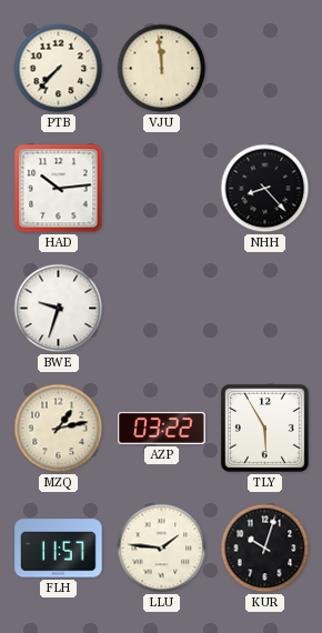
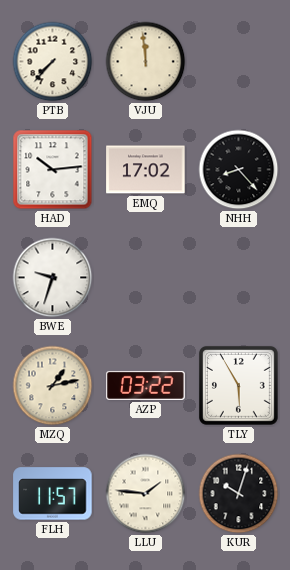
EMQ: none -> 17:02 (146, 170)
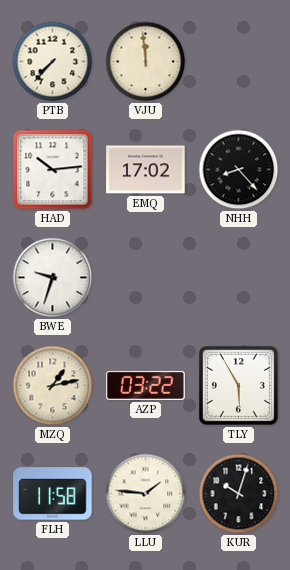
FLH: 11:57 -> 11:58 (53, 494)
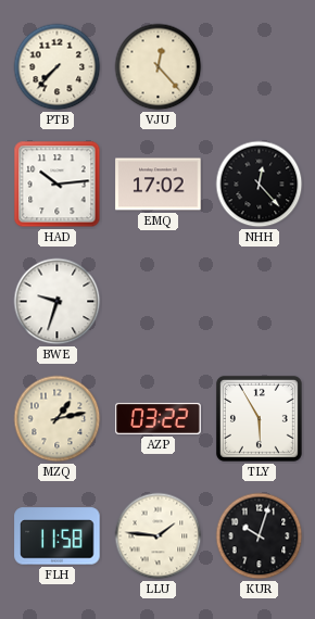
VJU: 11:59 -> 12:23 (159, 67)
NHH: 8:23 -> 12:23 (260, 185)
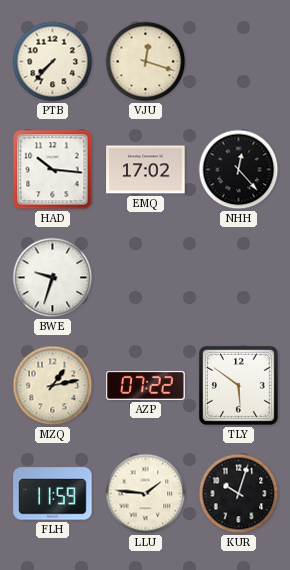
VJU: 12:23 -> 12:18 (146, 62)
HAD: 10:14 -> 10:16 (53, 170)
AZP: 03:22 -> 07:22 (146, 385)
TLY: 5:55 -> 5:51 (238, 385)
FLH: 11:58 -> 11:59 (53, 494)
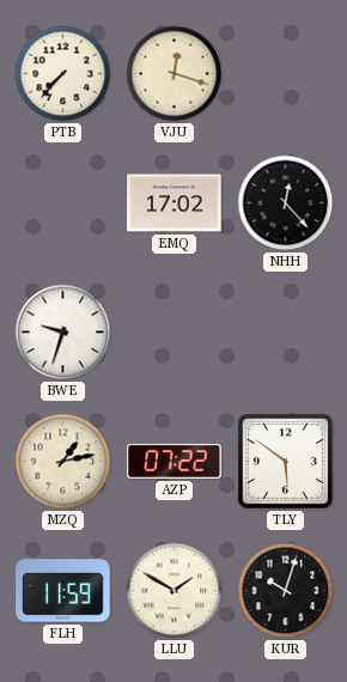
HAD: 10:16 -> none (53, 170)
LLU: 1:46 -> 1:50 (175, 591)
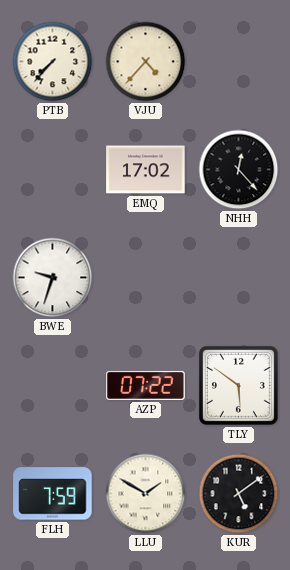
VJU: 12:18 -> 4:37 (146, 62)
MZQ: 1:13 -> none (63, 462)
FLH: 11:59 -> 7:59 (53, 494)
KUR: 10:03 -> 5:09 (239, 494)
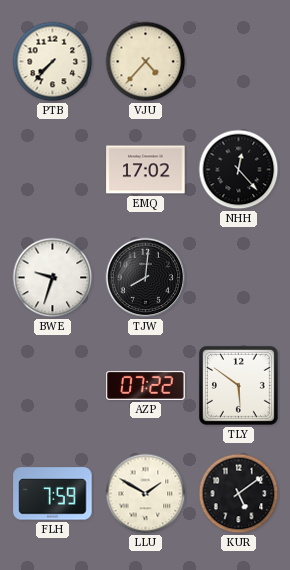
TJW: none -> 8:01 (146, 278)
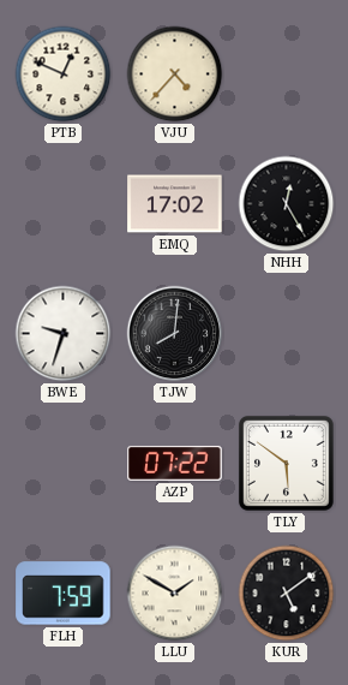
PTB: 7:37 -> 12:49 (64, 75)
NHH: 12:23 -> 12:25 (287, 204)
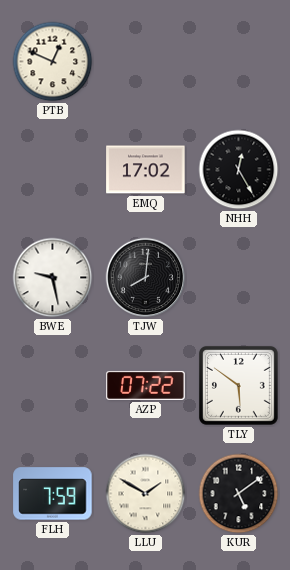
VJU: 4:37 -> none (175, 75)
BWE: 9:33 -> 9:28 (53, 278)
